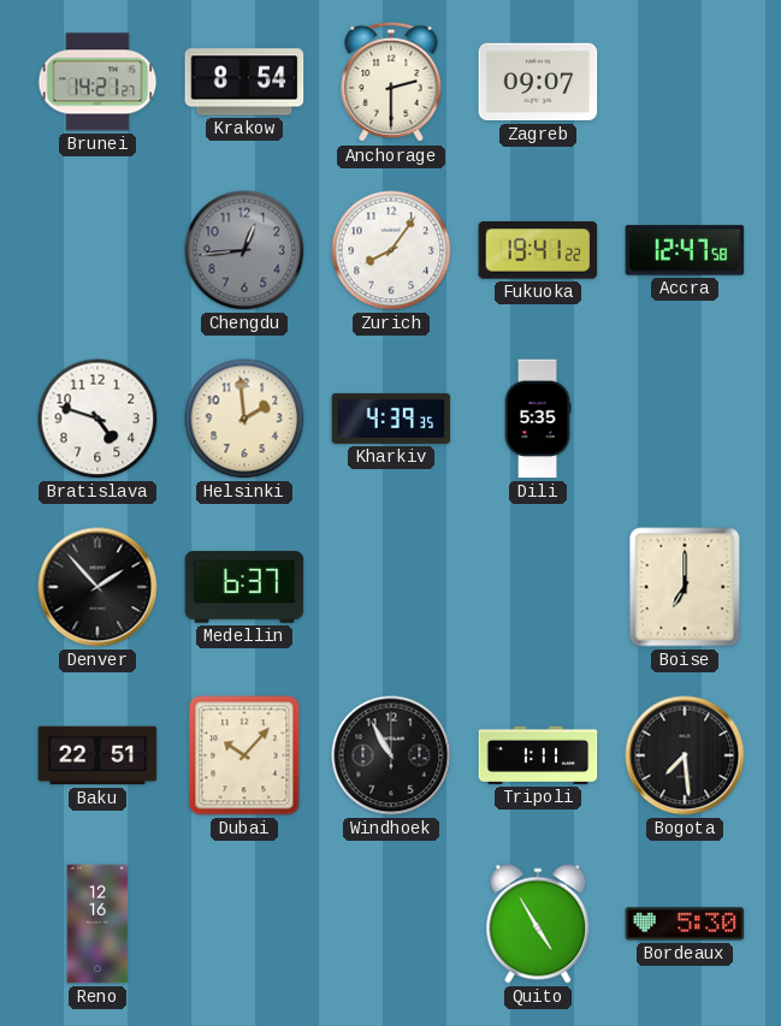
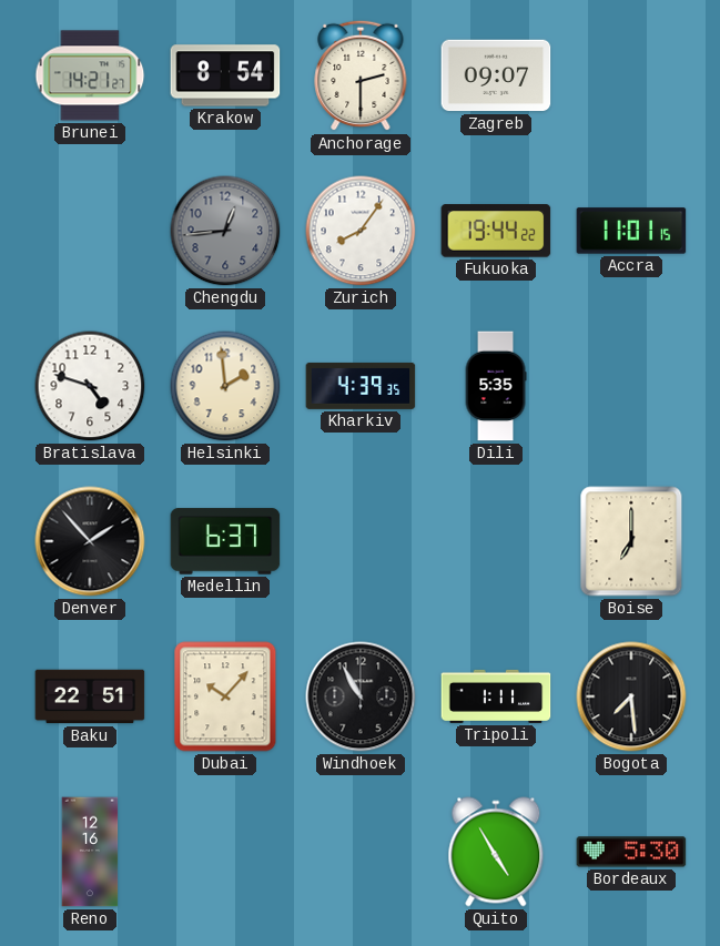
Fukuoka: 19:41 -> 19:44 (496, 231)
Accra: 12:47 -> 11:01 (631, 231)
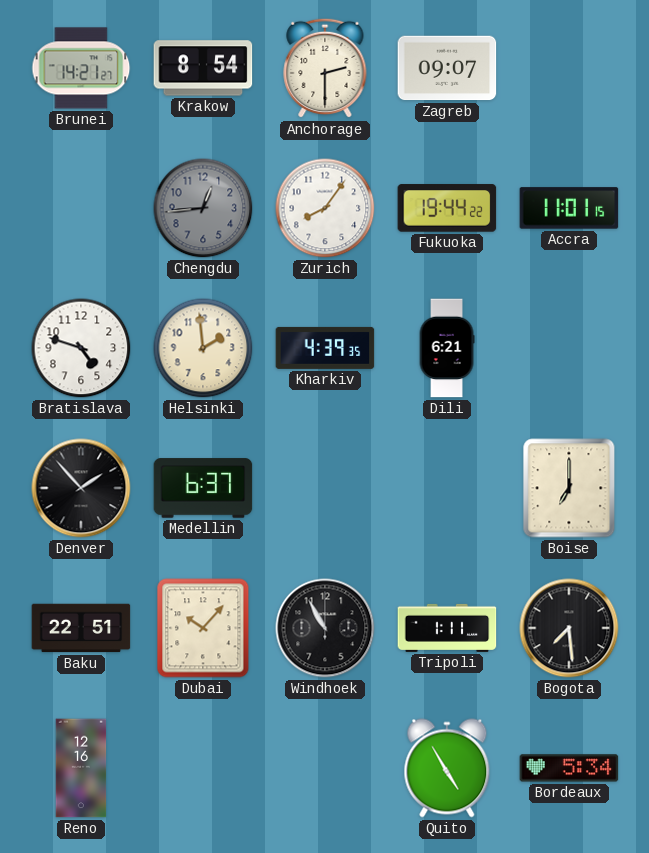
Dili: 5:35 -> 6:21 (447, 348)
Bordeaux: 5:30 -> 5:34 (569, 768)
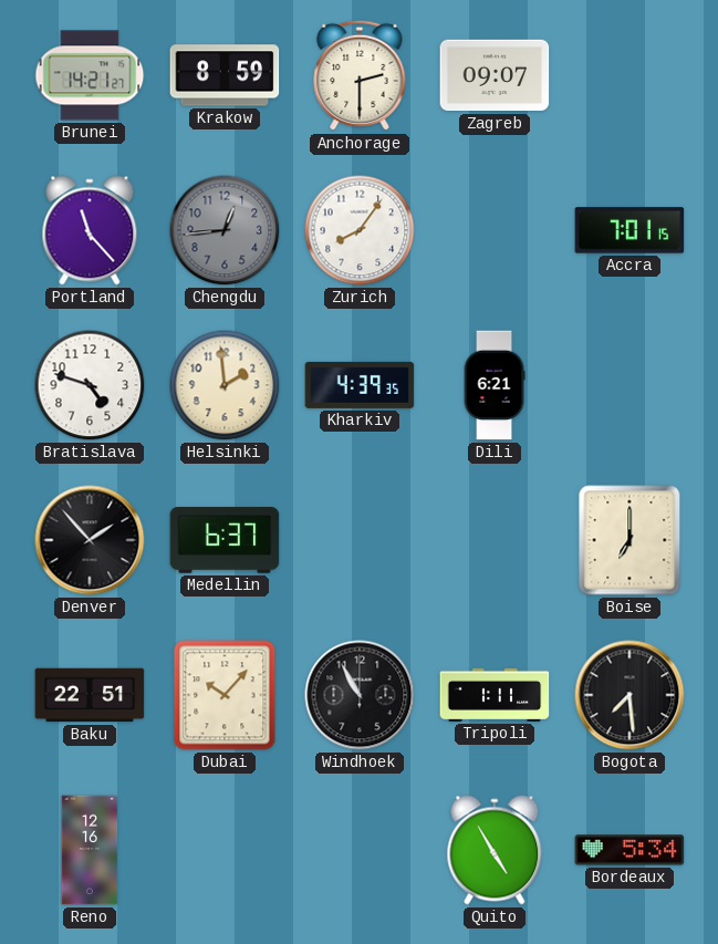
Krakow: 8:54 -> 8:59 (225, 75)
Portland: none -> 11:23 (90, 230)
Fukuoka: 19:44 -> none (447, 208)
Accra: 11:01 -> 7:01 (629, 230)
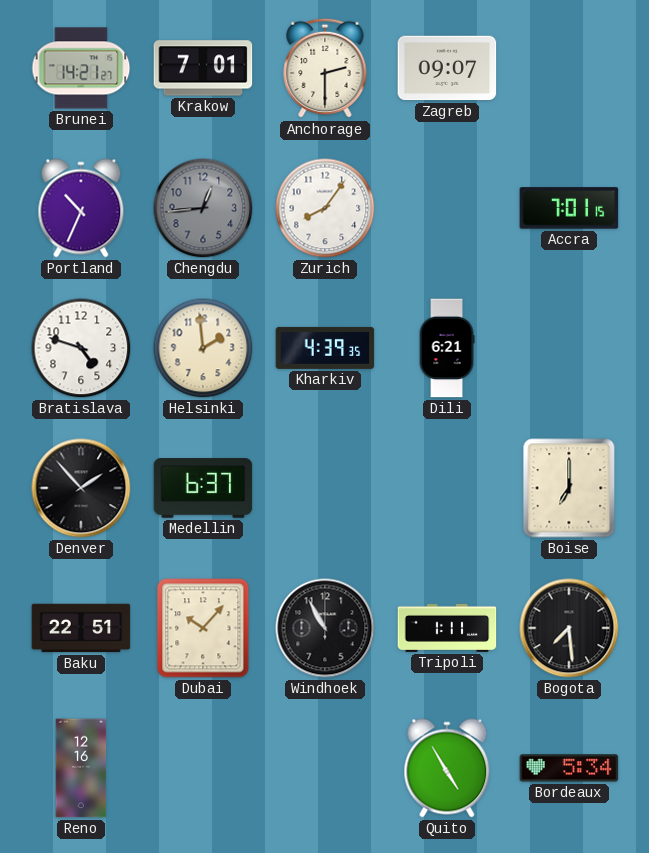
Krakow: 8:59 -> 7:01 (203, 68)
Portland: 11:23 -> 10:34 (81, 208)
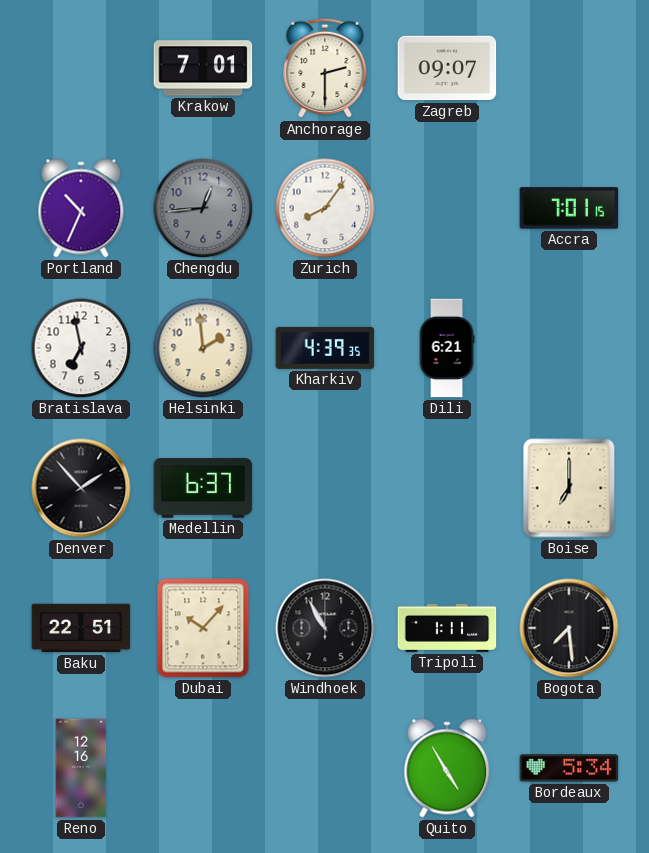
Brunei: 14:21 -> none (81, 68)
Bratislava: 4:48 -> 6:58 (81, 348)
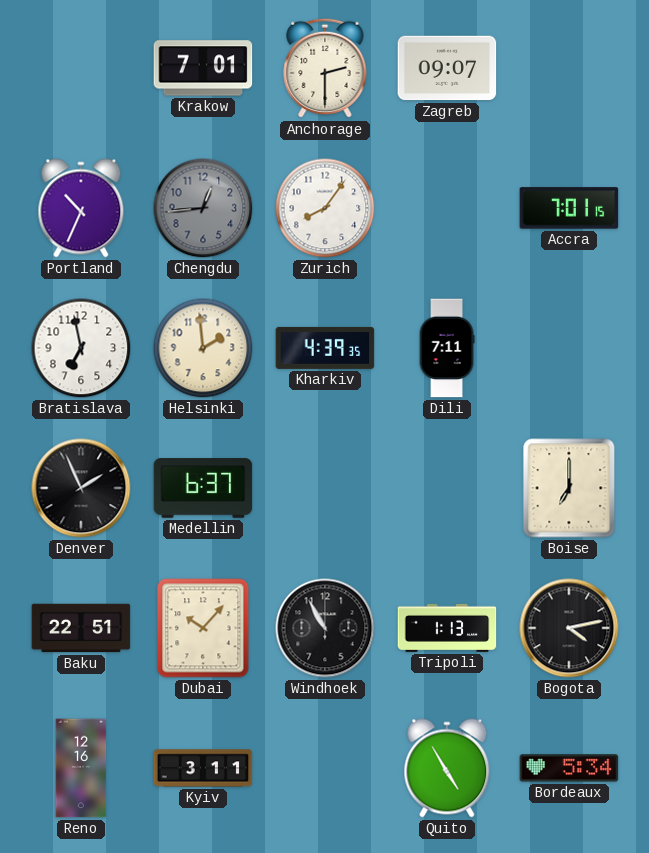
Dili: 6:21 -> 7:11 (447, 348)
Denver: 1:53 -> 1:56 (81, 488)
Tripoli: 1:11 -> 1:13 (447, 628)
Bogota: 7:29 -> 4:13 (569, 628)
Kyiv: none -> 3:11 (203, 768)
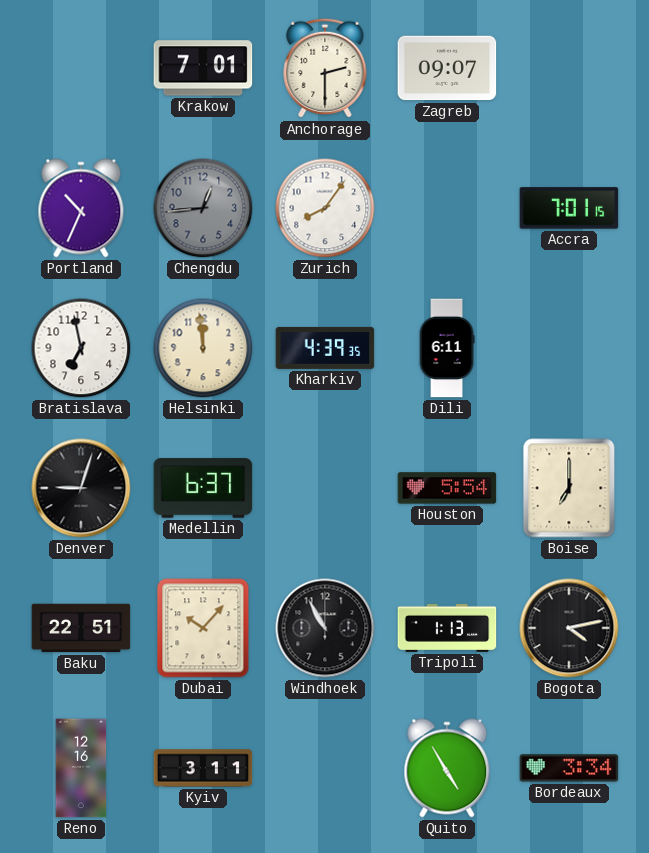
Helsinki: 1:59 -> 11:59 (203, 348)
Dili: 7:11 -> 6:11 (447, 348)
Denver: 1:56 -> 9:03 (81, 488)
Houston: none -> 5:54 (447, 488)
Bordeaux: 5:34 -> 3:34 (569, 768)
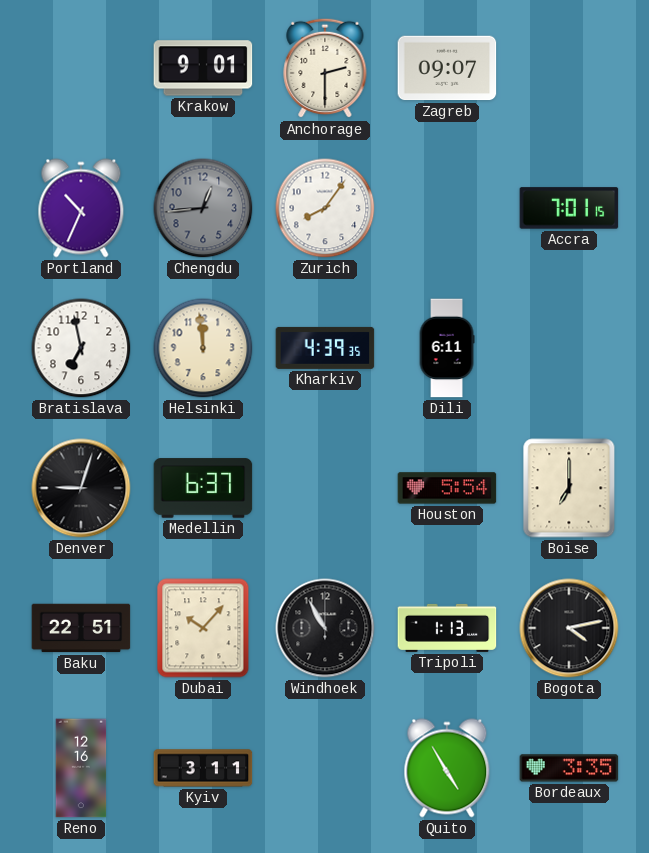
Krakow: 7:01 -> 9:01 (203, 68)
Bordeaux: 3:34 -> 3:35 (569, 768)
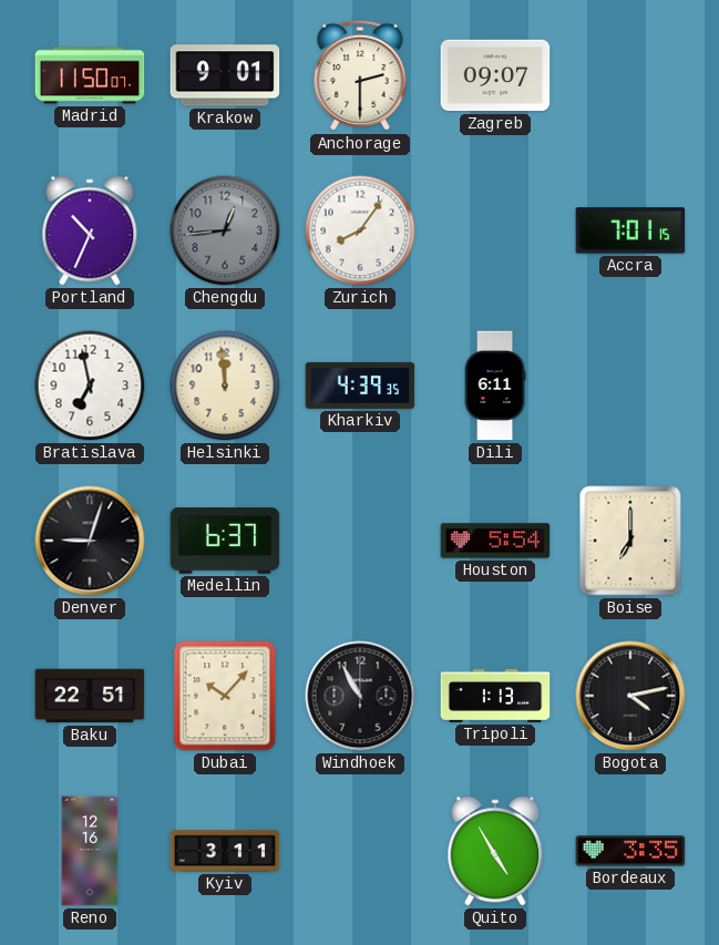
Madrid: none -> 11:50 (90, 75)
